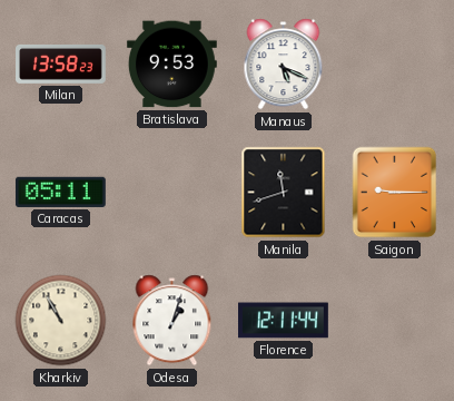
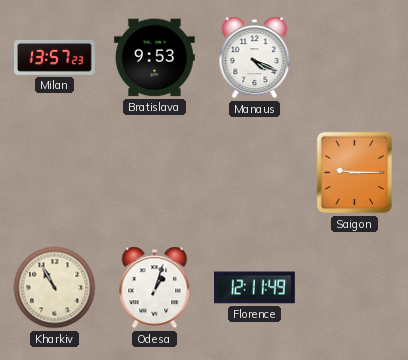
Milan: 13:58 -> 13:57 (55, 57)
Manaus: 5:19 -> 4:19 (255, 58)
Caracas: 05:11 -> none (60, 192)
Manila: 11:42 -> none (284, 193)
Florence: 12:11:44 -> 12:11:49 (255, 288)
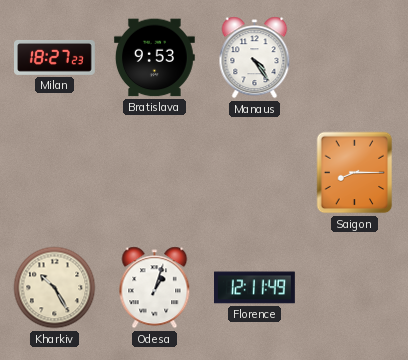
Milan: 13:57 -> 18:27 (55, 57)
Manaus: 4:19 -> 4:24 (255, 58)
Saigon: 9:15 -> 8:15 (355, 173)
Kharkiv: 10:55 -> 10:25 (55, 288)
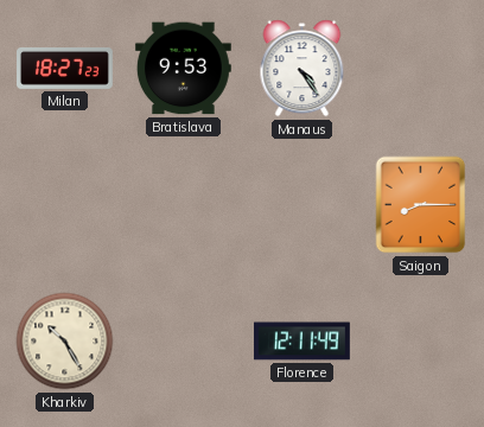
Odesa: 1:03 -> none (155, 288)
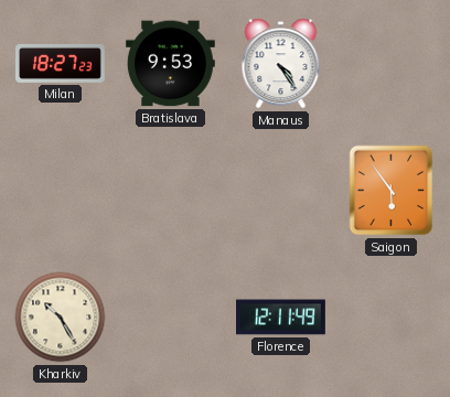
Saigon: 8:15 -> 5:54 (392, 191)
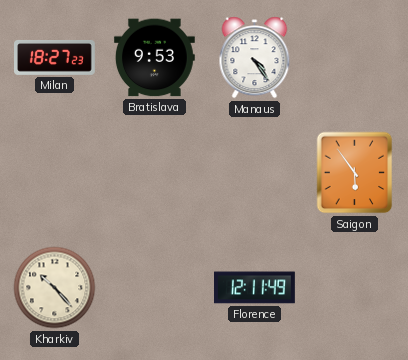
Kharkiv: 10:25 -> 10:23 (55, 288)
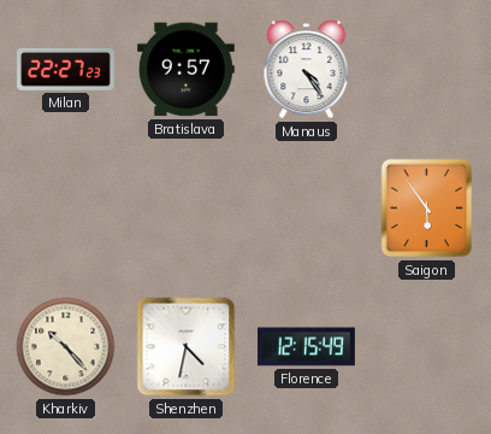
Milan: 18:27 -> 22:27 (66, 69)
Bratislava: 9:53 -> 9:57 (185, 70)
Shenzhen: none -> 4:32 (187, 347)
Florence: 12:11 -> 12:15 (307, 347)
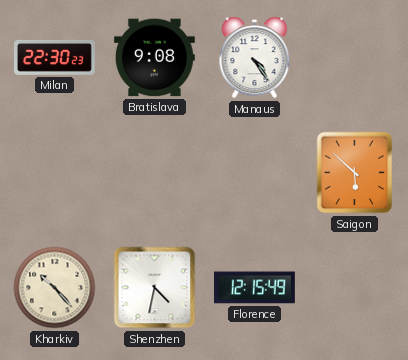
Milan: 22:27 -> 22:30 (55, 57)
Bratislava: 9:57 -> 9:08 (154, 58)
Saigon: 5:54 -> 5:52 (355, 173)
